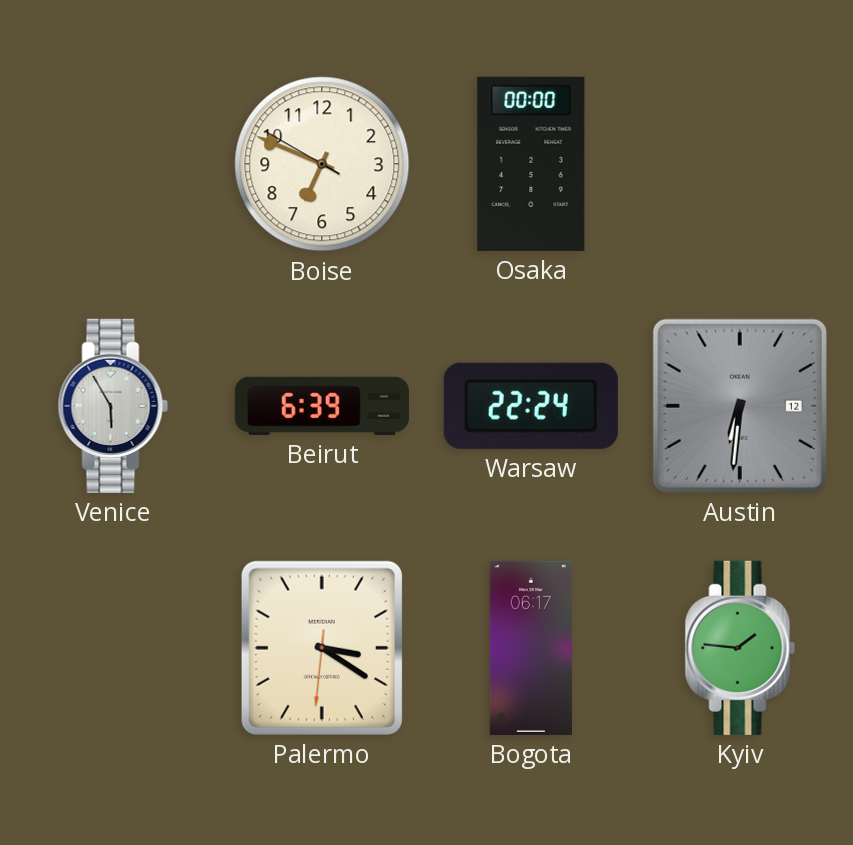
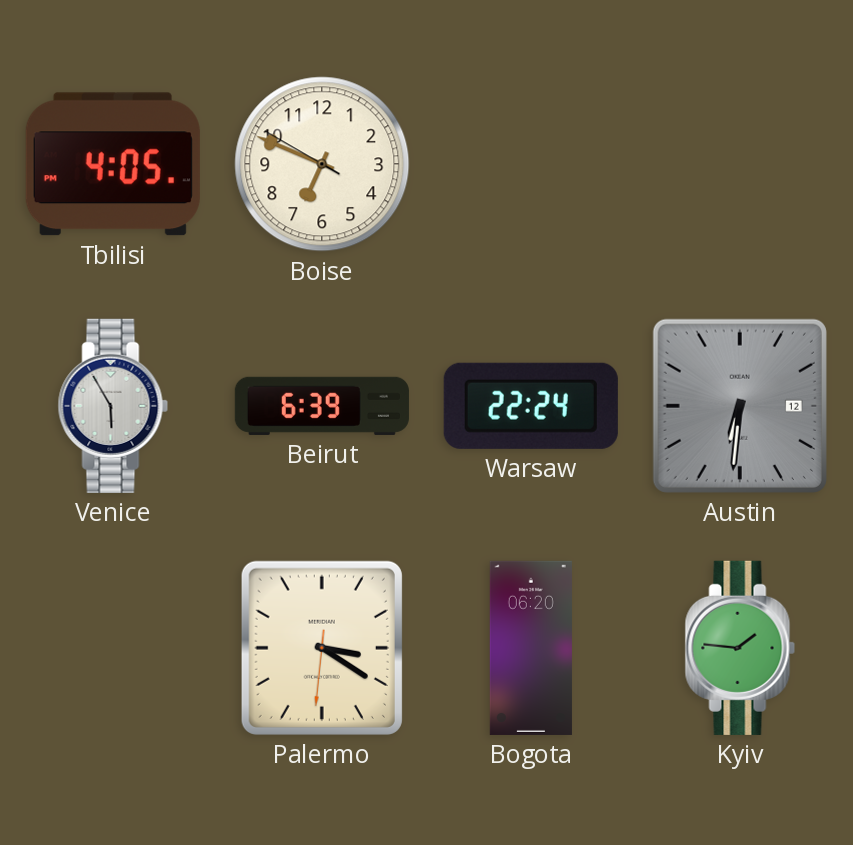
Tbilisi: none -> 4:05 (113, 164)
Osaka: 00:00 -> none (531, 164)
Bogota: 06:17 -> 06:20 (531, 648)
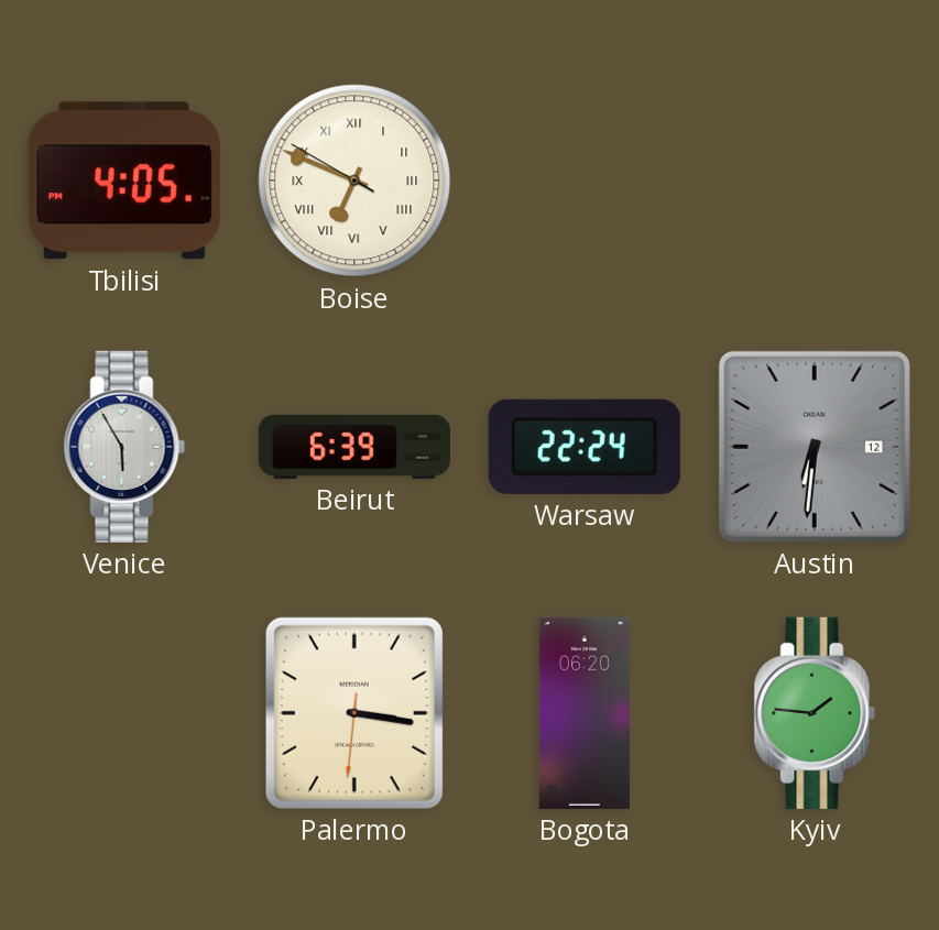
Boise numerals: Arabic -> Roman (354, 180)
Palermo: 3:20 -> 3:16 (354, 713)
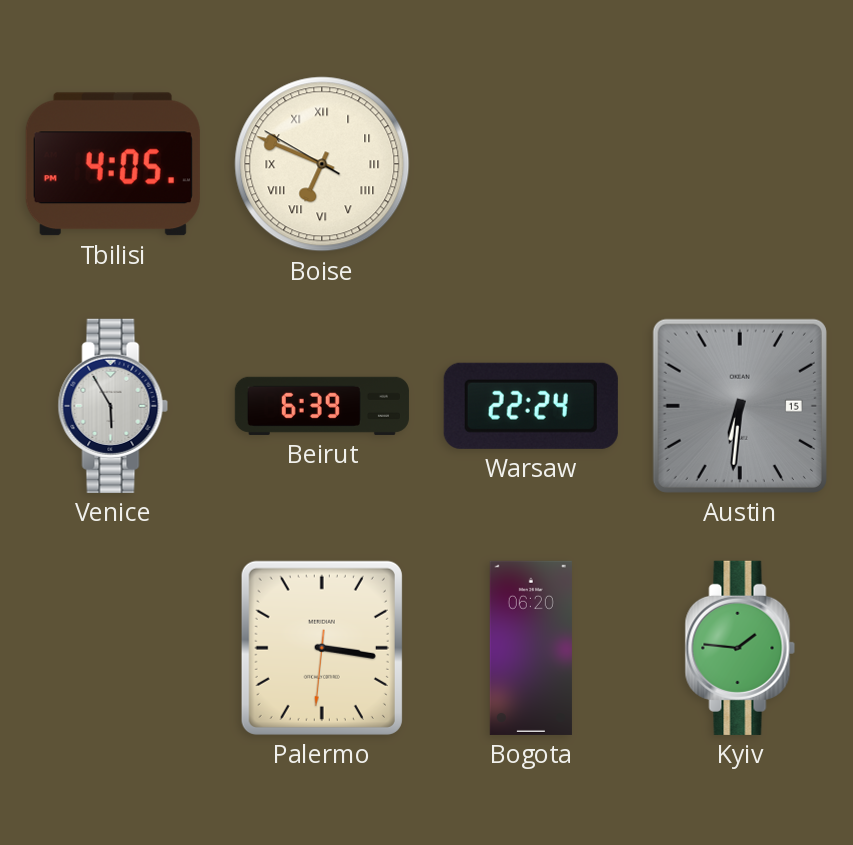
Austin date: 12 -> 15 (740, 406)
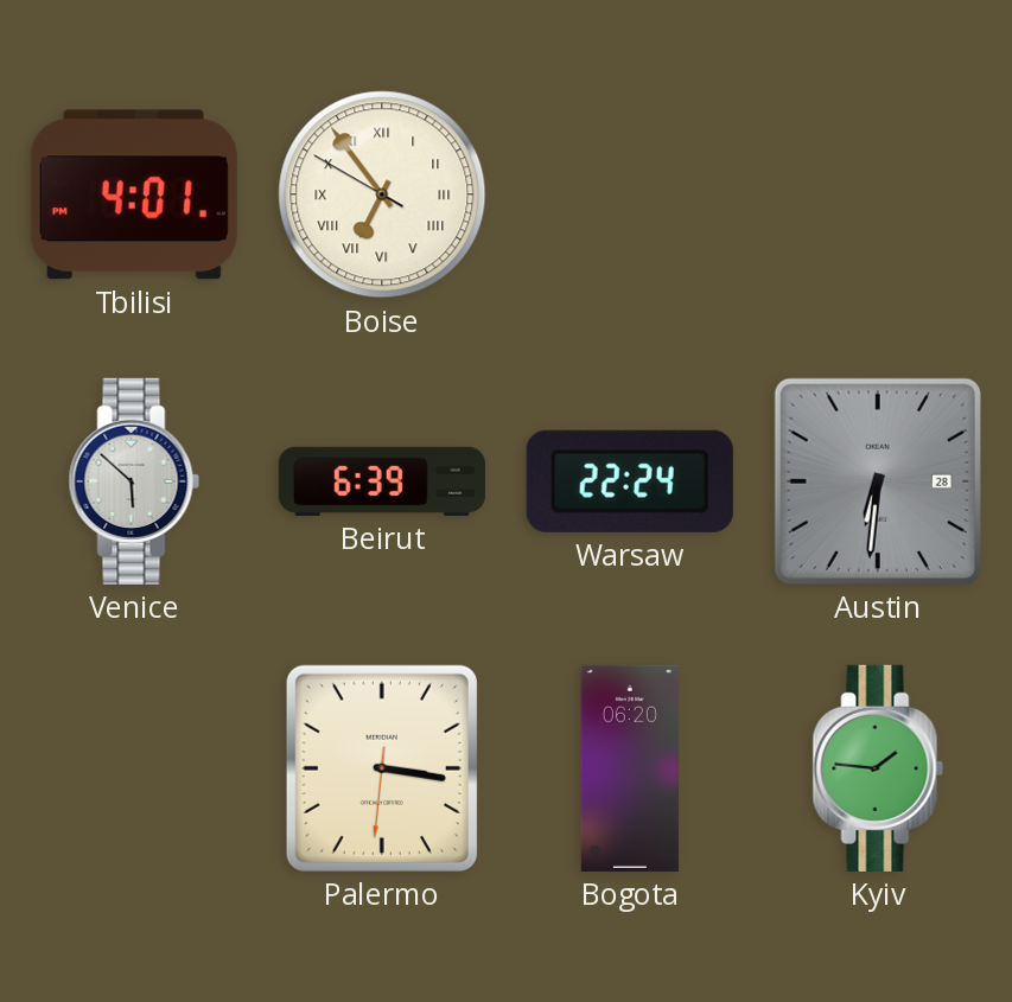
Tbilisi: 4:05 -> 4:01 (134, 194)
Boise: 6:48 -> 6:53 (382, 194)
Venice: 5:55 -> 5:52 (134, 481)
Austin date: 15 -> 28 (878, 481)
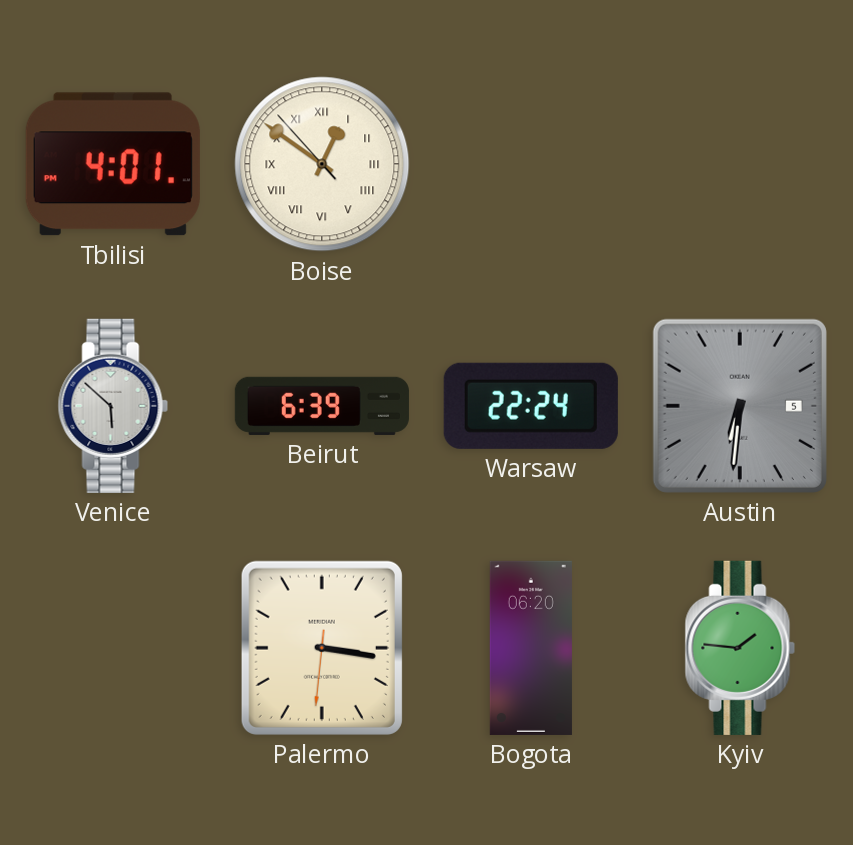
Boise: 6:53 -> 12:50 (322, 164)
Austin date: 28 -> 5 (740, 406)
